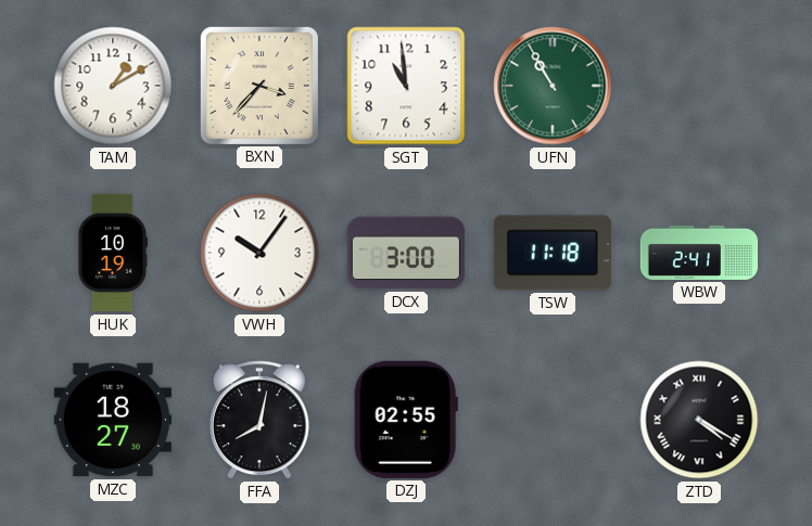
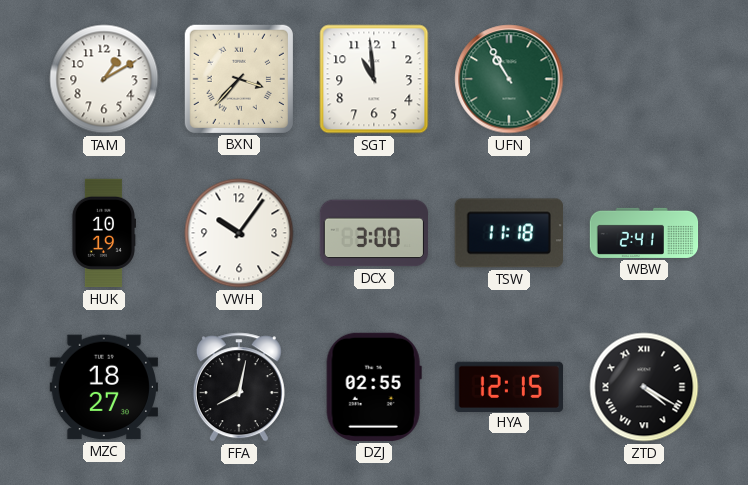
HYA: none -> 12:15 (508, 386)
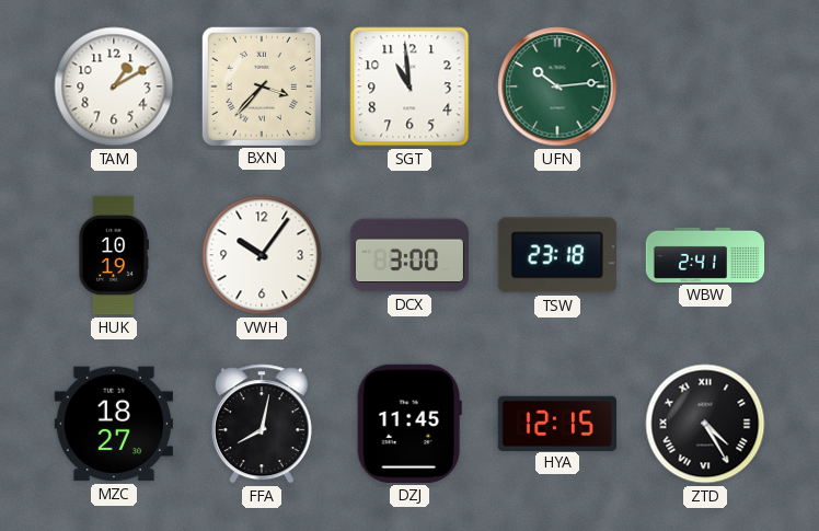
UFN: 10:55 -> 10:14 (557, 86)
TSW: 11:18 -> 23:18 (557, 255)
DZJ: 02:55 -> 11:45 (409, 424)
ZTD: 4:20 -> 4:25 (705, 424)
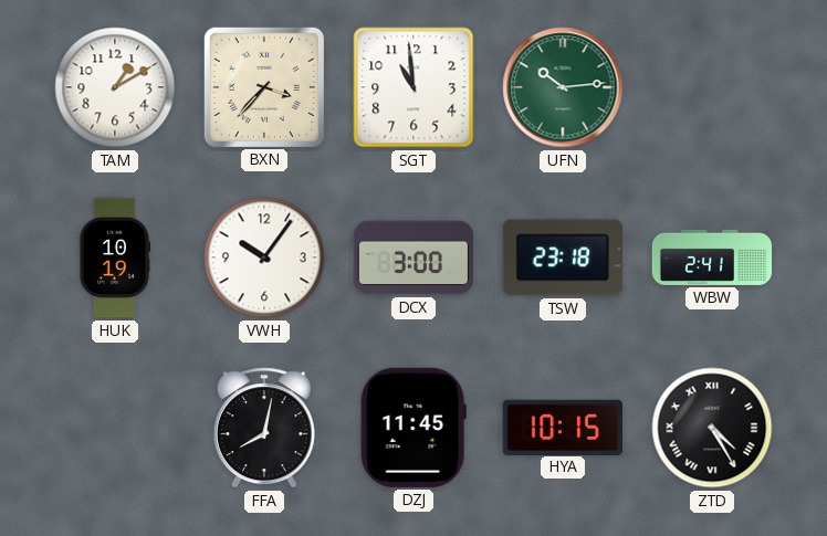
MZC: 18:27 -> none (113, 424)
HYA: 12:15 -> 10:15 (562, 427)
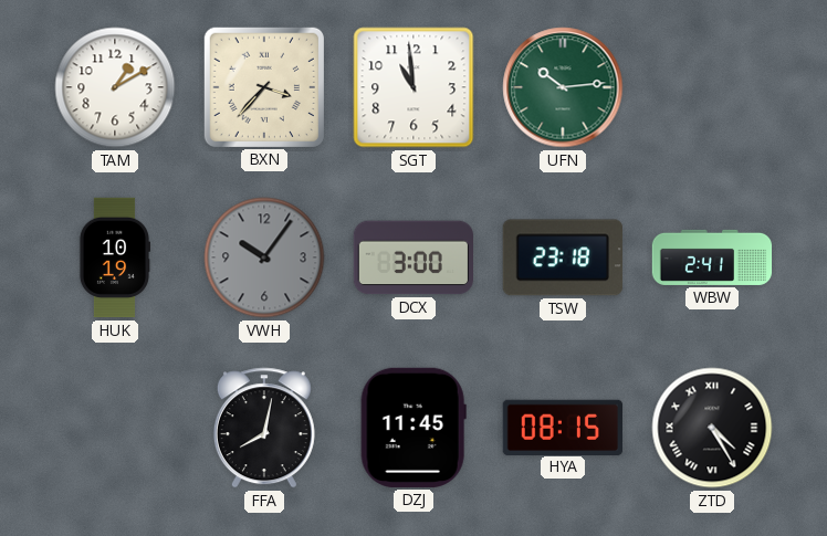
VWH dial: white -> grey (264, 258)
HYA: 10:15 -> 08:15 (562, 427)
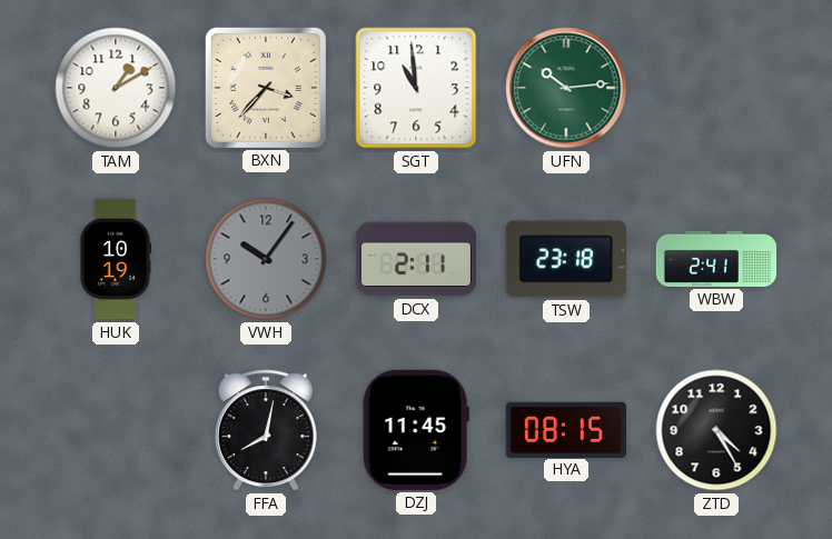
DCX: 3:00 -> 2:11 (415, 259)
ZTD numerals: Roman -> Arabic (716, 430)
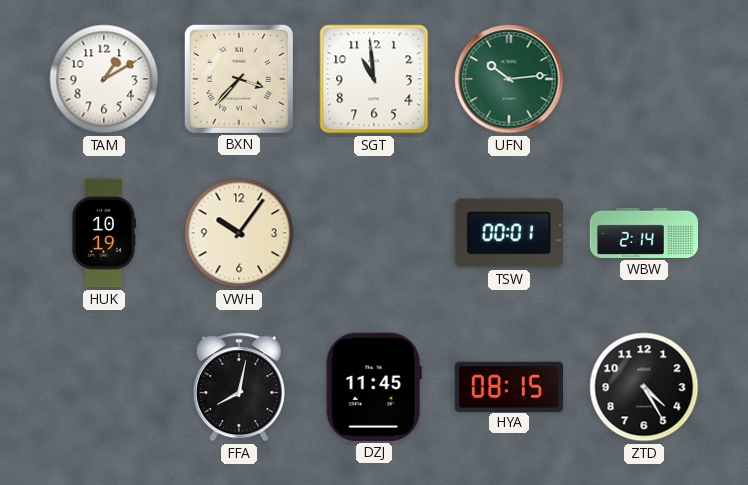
VWH dial: grey -> cream (239, 233)
DCX: 2:11 -> none (415, 259)
TSW: 23:18 -> 00:01 (509, 233)
WBW: 2:41 -> 2:14 (644, 233)
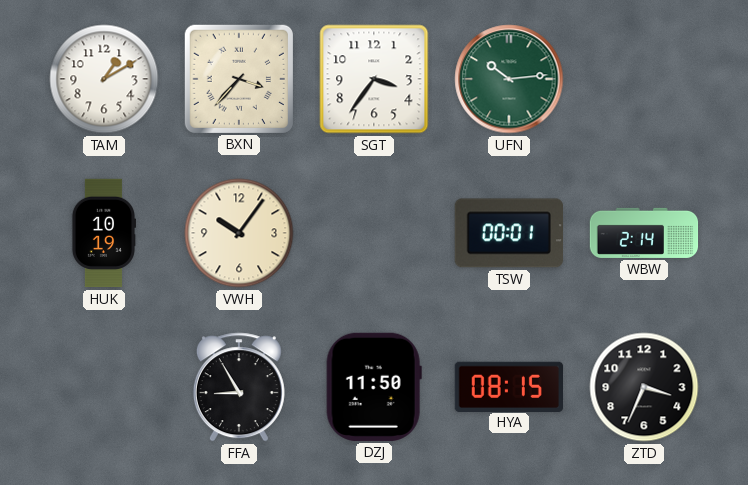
SGT: 10:59 -> 3:36 (374, 79)
FFA: 8:02 -> 8:55 (239, 387)
DZJ: 11:45 -> 11:50 (374, 387)
ZTD: 4:25 -> 3:34 (644, 387)
